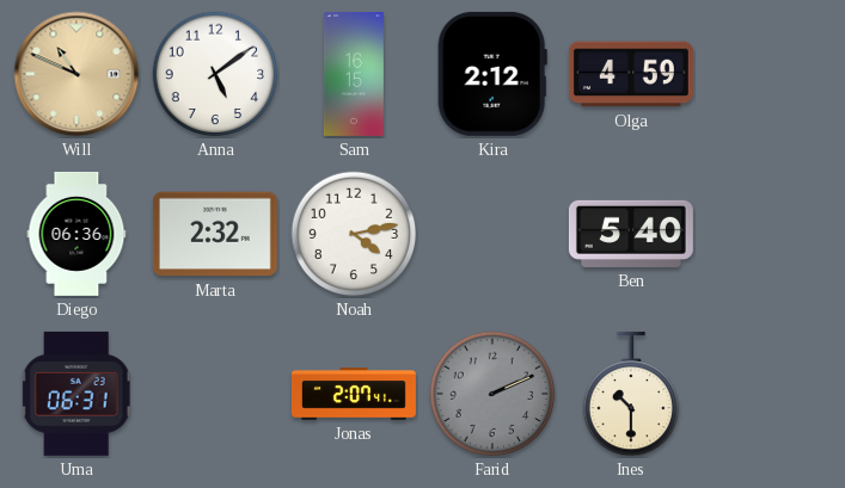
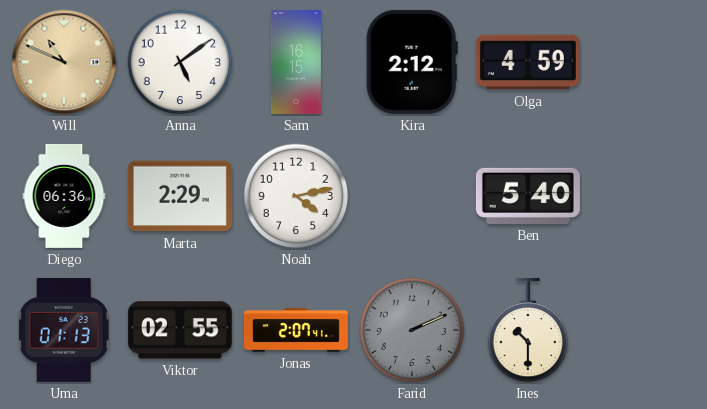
Marta: 2:32 -> 2:29 (180, 196)
Uma: 06:31 -> 01:13 (64, 330)
Viktor: none -> 02:55 (180, 330)
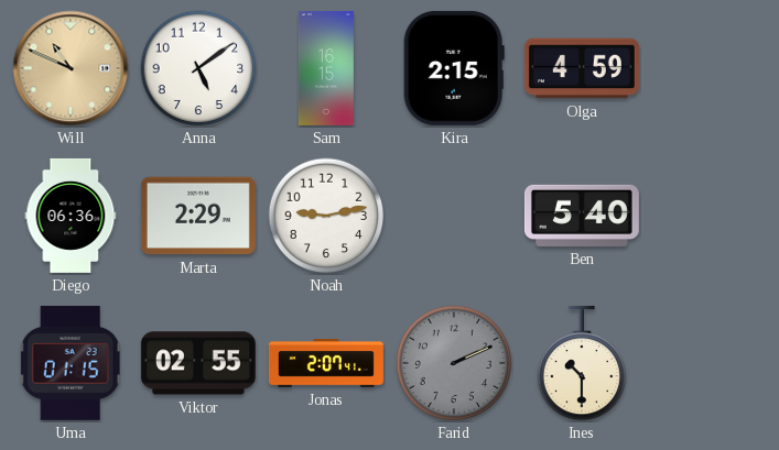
Kira: 2:12 -> 2:15 (454, 68)
Noah: 4:13 -> 9:13 (326, 216)
Uma: 01:13 -> 01:15 (71, 363)
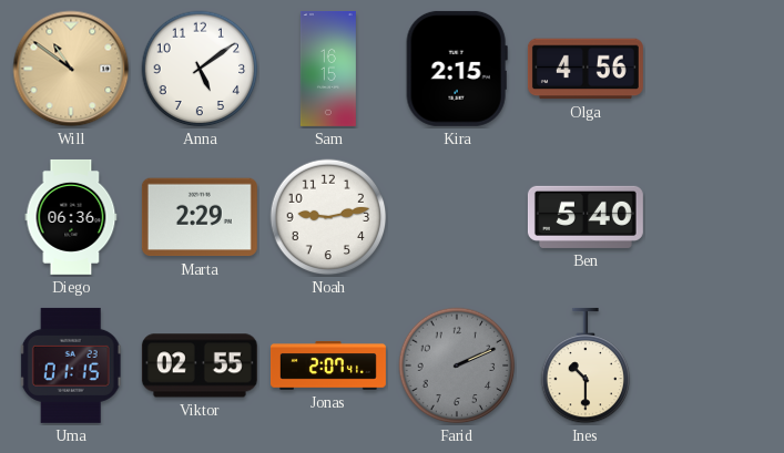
Will: 10:49 -> 10:51 (71, 69)
Olga: 4:59 -> 4:56 (586, 69)
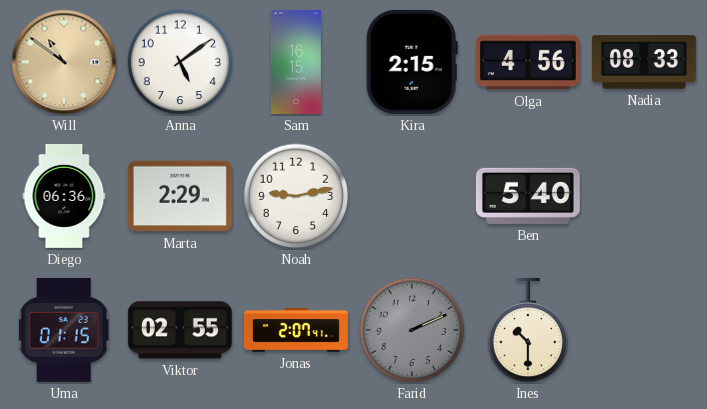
Nadia: none -> 08:33 (644, 62)
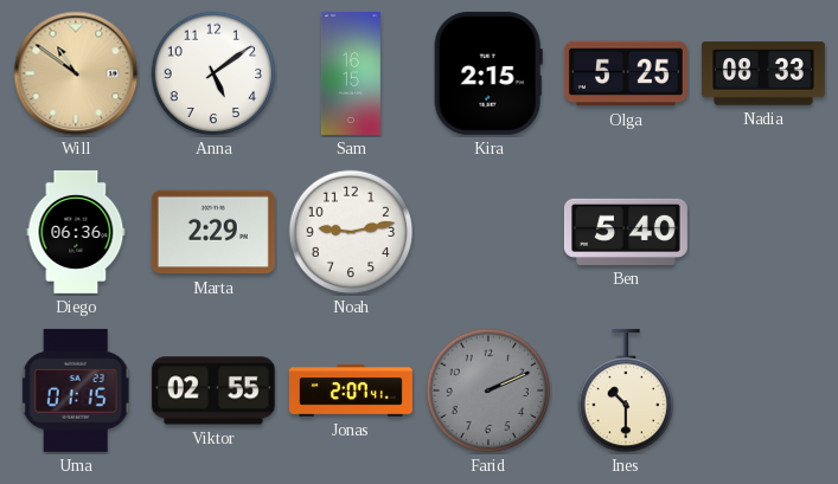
Olga: 4:56 -> 5:25 (626, 73)
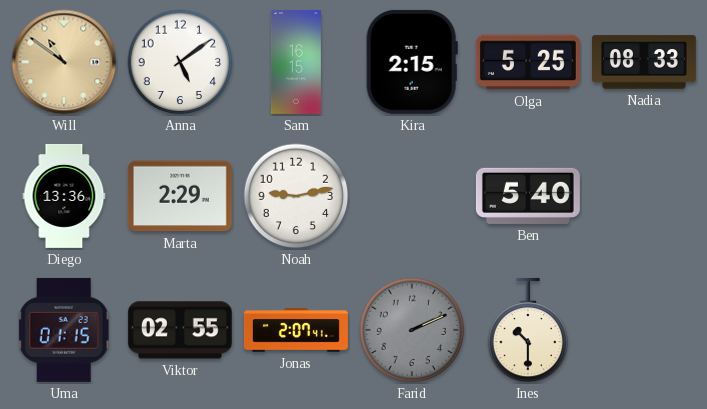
Diego: 06:36 -> 13:36 (64, 196)
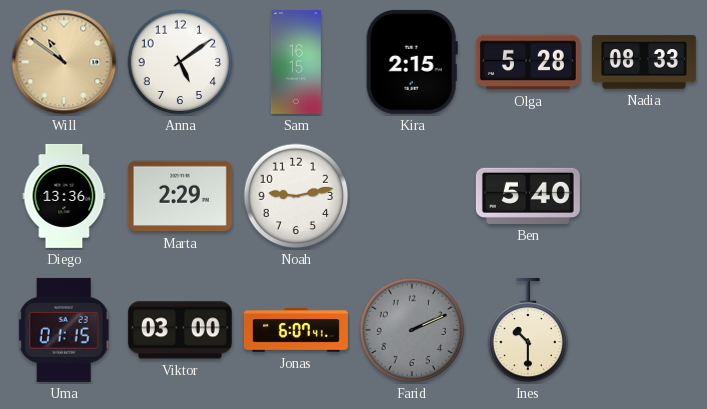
Olga: 5:25 -> 5:28 (528, 62)
Viktor: 02:55 -> 03:00 (180, 330)
Jonas: 2:07 -> 6:07 (296, 330)
